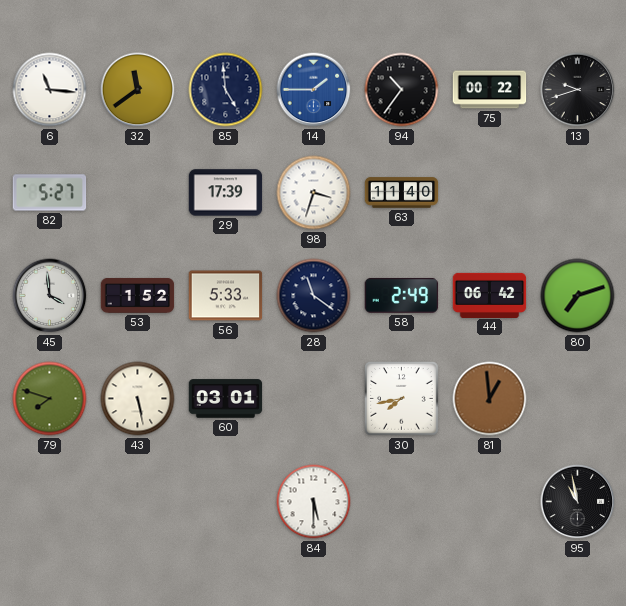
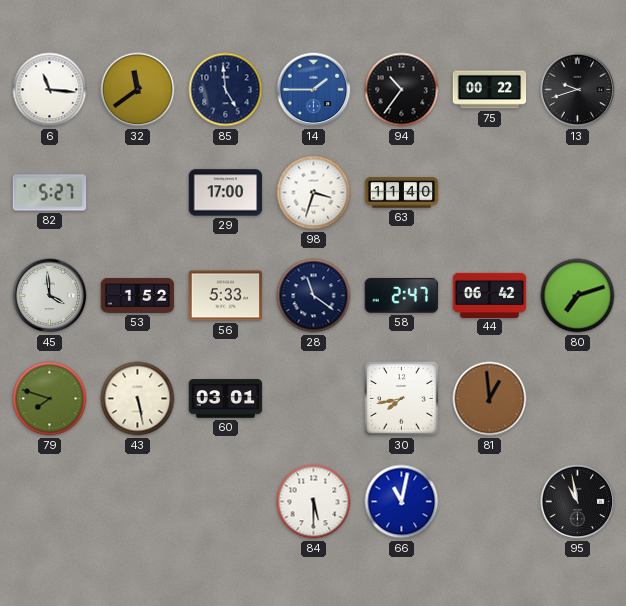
29: 17:39 -> 17:00 (226, 193)
58: 2:49 -> 2:47 (402, 296)
66: none -> 11:02 (402, 502)
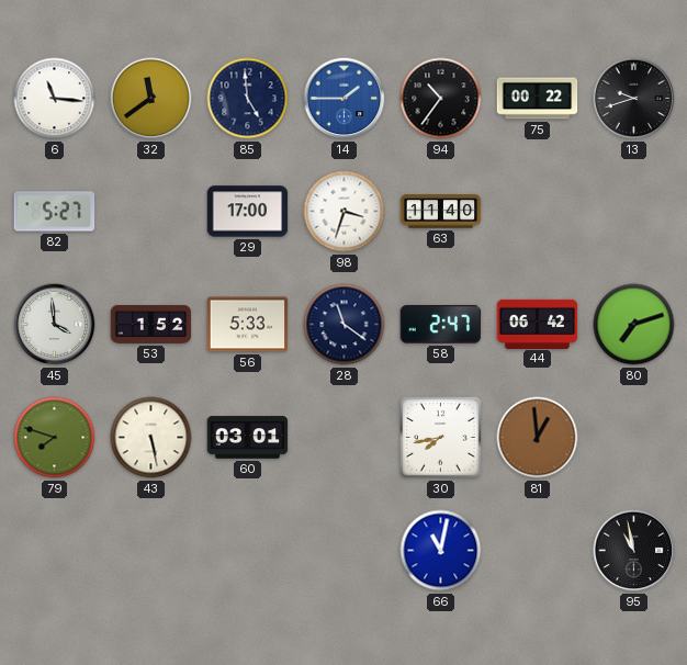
84: 5:30 -> none (314, 502)
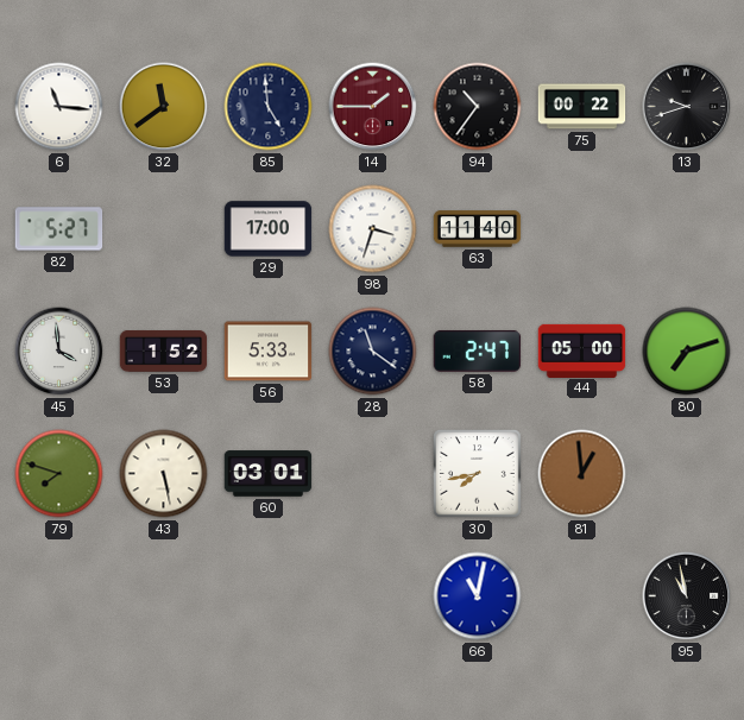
14 dial: blue -> burgundy (373, 107)
44: 06:42 -> 05:00 (582, 350)
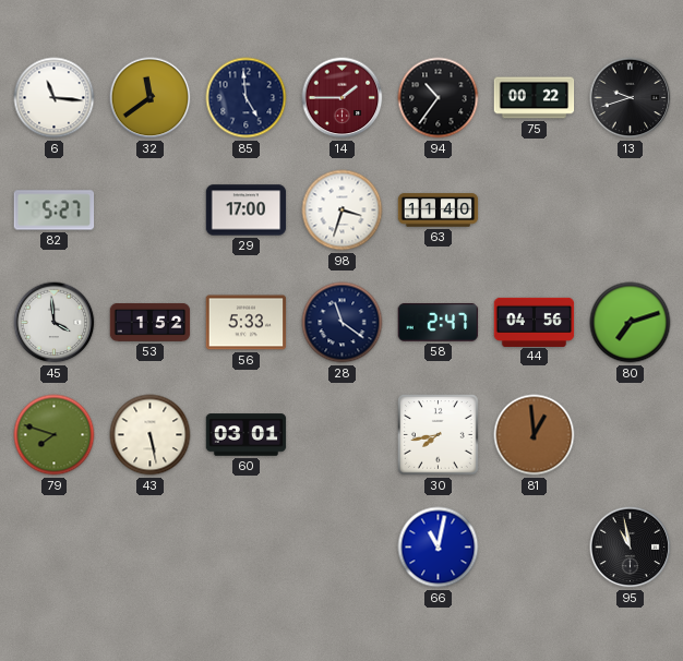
44: 05:00 -> 04:56 (535, 322)
